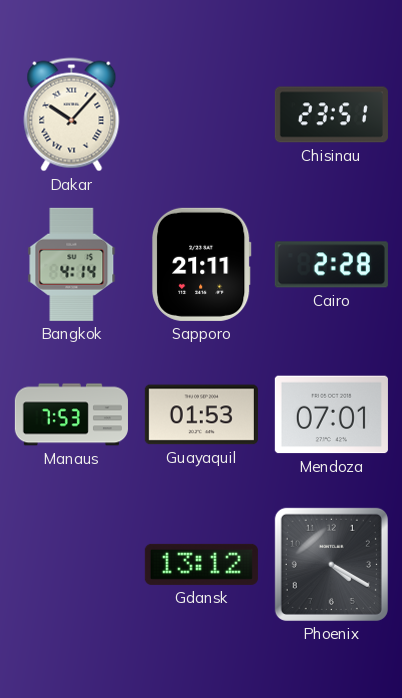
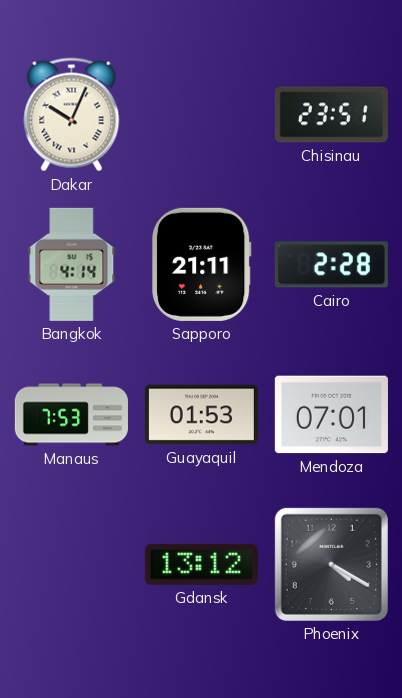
Dakar: 10:07 -> 10:04 (72, 115)
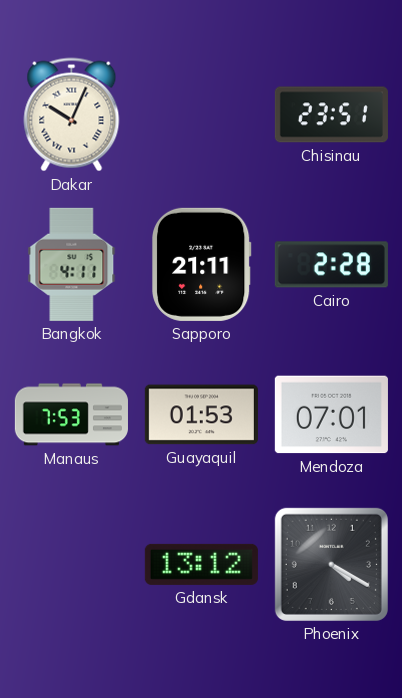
Bangkok: 4:14 -> 4:11 (72, 264)
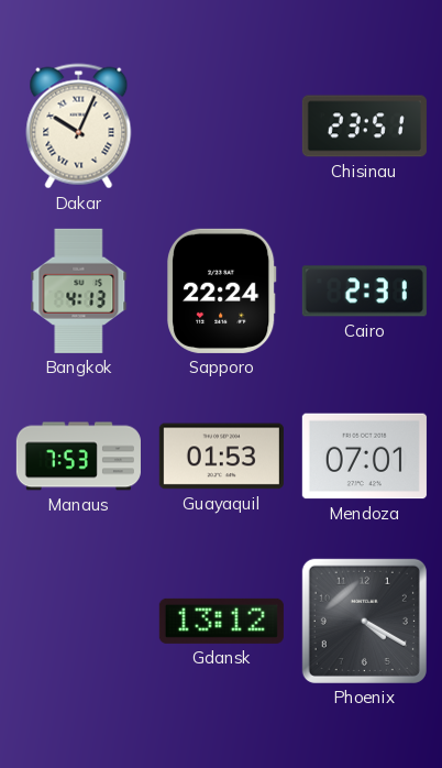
Bangkok: 4:11 -> 4:13 (79, 290)
Sapporo: 21:11 -> 22:24 (222, 290)
Cairo: 2:28 -> 2:31 (364, 292)
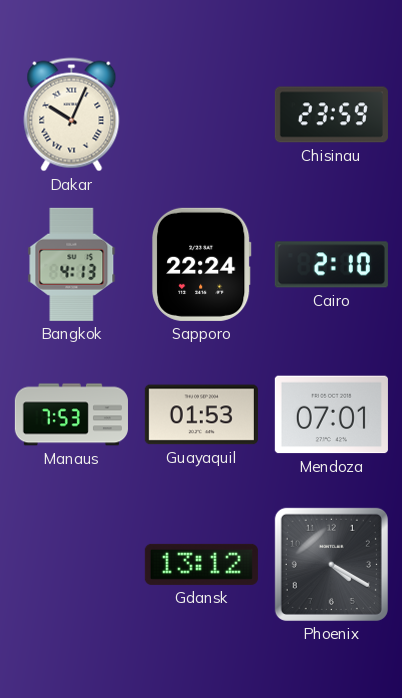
Chisinau: 23:51 -> 23:59 (331, 115)
Cairo: 2:31 -> 2:10 (331, 265)
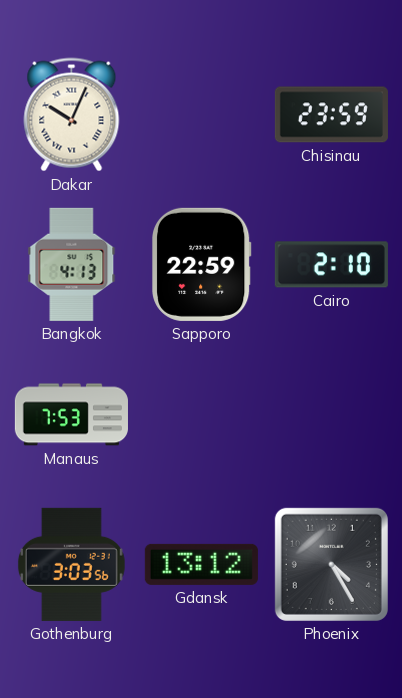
Sapporo: 22:24 -> 22:59 (202, 264)
Guayaquil: 01:53 -> none (201, 415)
Mendoza: 07:01 -> none (331, 415)
Gothenburg: none -> 3:03 (71, 564)
Phoenix: 4:20 -> 4:25 (331, 564)
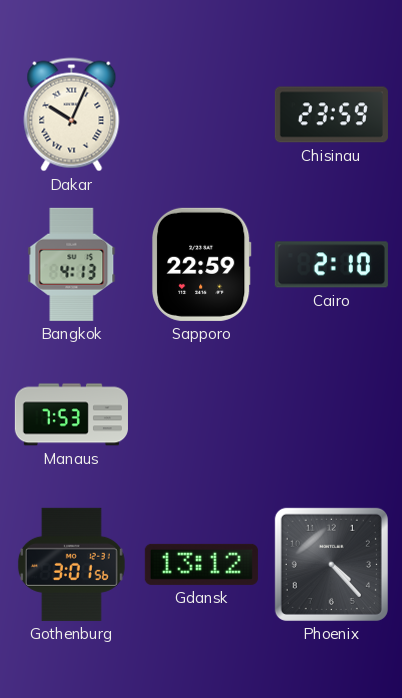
Gothenburg: 3:03 -> 3:01 (71, 564)
Phoenix: 4:25 -> 4:23 (331, 564)
